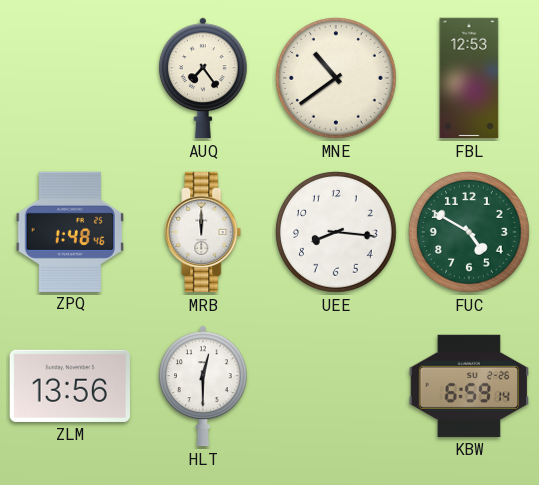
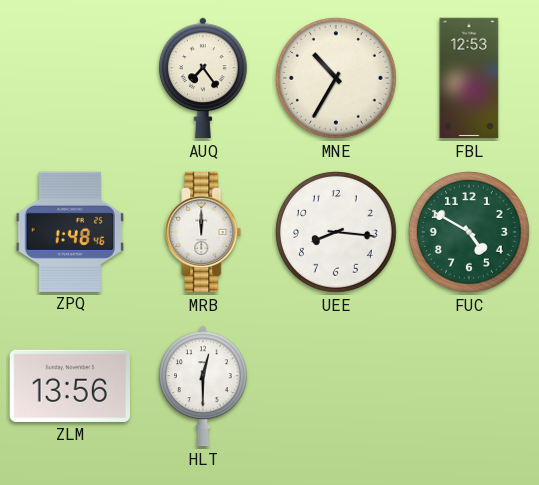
MNE: 10:39 -> 10:35 (336, 78)
KBW: 6:59 -> none (468, 386)
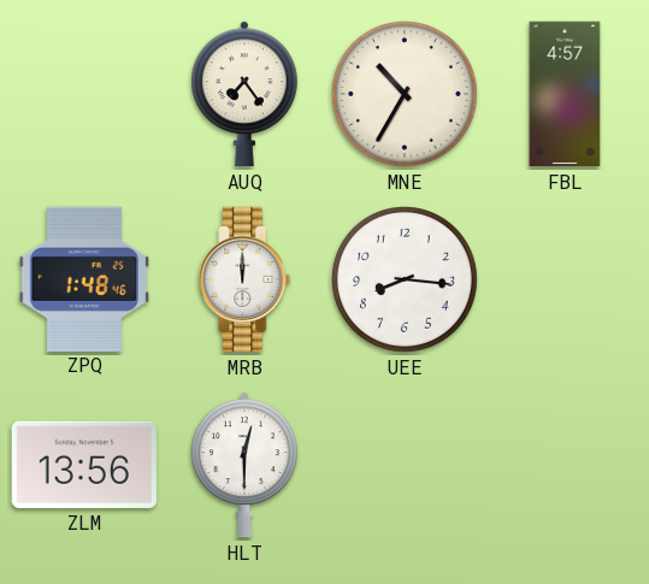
FBL: 12:53 -> 4:57 (565, 94)
FUC: 4:50 -> none (469, 232)
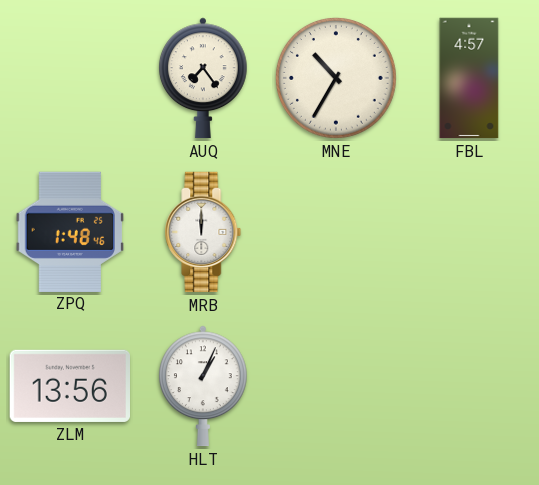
UEE: 8:16 -> none (405, 279)
HLT: 12:30 -> 1:04 (204, 386)
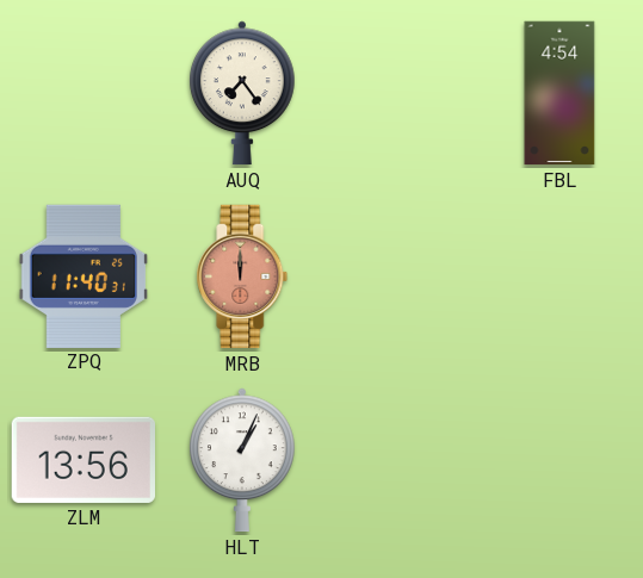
MNE: 10:35 -> none (336, 78)
FBL: 4:57 -> 4:54 (559, 93)
ZPQ: 1:48 -> 11:40 (82, 275)
MRB dial: white -> salmon (242, 276)
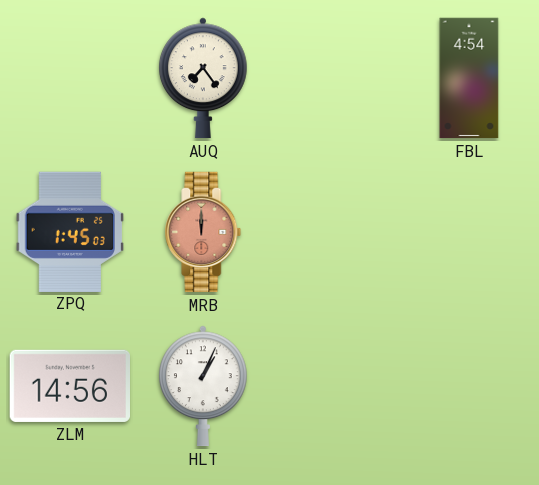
ZPQ: 11:40 -> 1:45 (69, 231)
ZLM: 13:56 -> 14:56 (69, 386)
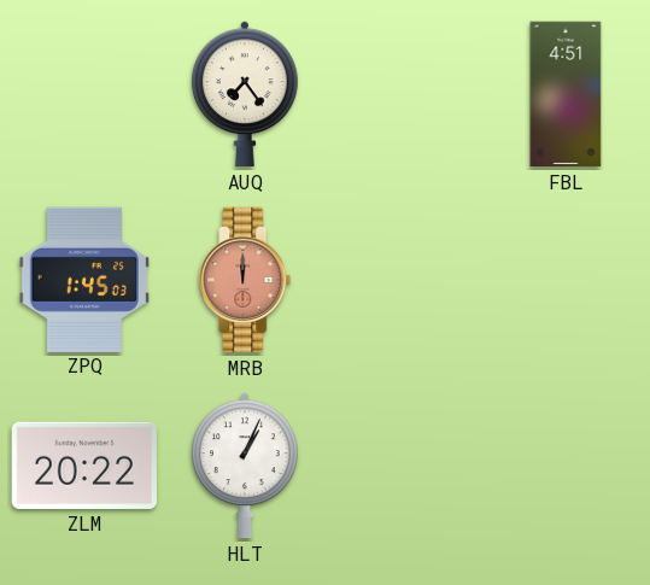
FBL: 4:54 -> 4:51 (566, 94)
ZLM: 14:56 -> 20:22 (83, 466)
